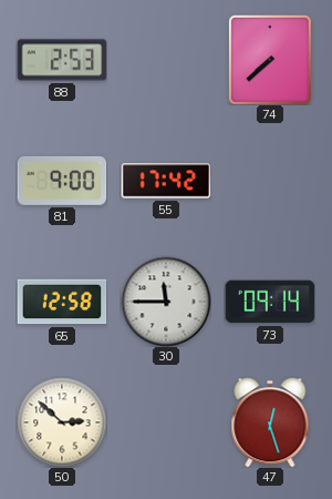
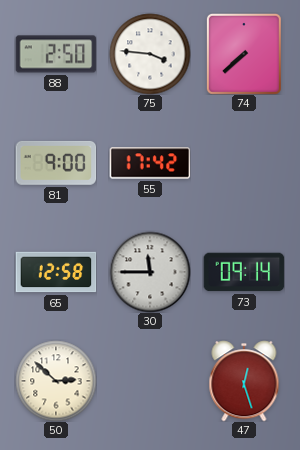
88: 2:53 -> 2:50 (56, 54)
75: none -> 3:46 (150, 54)
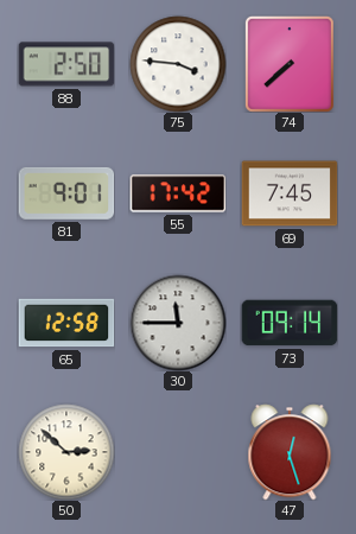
81: 9:00 -> 9:01 (66, 193)
69: none -> 7:45 (290, 193)
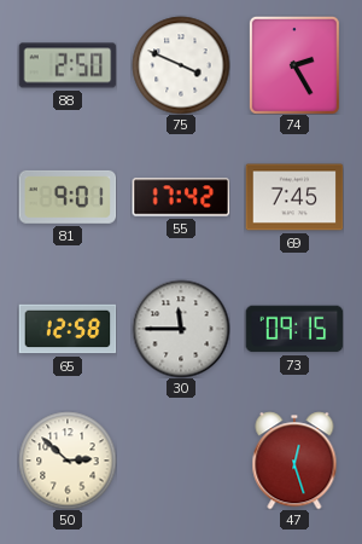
75: 3:46 -> 3:49 (181, 65)
74: 7:38 -> 2:25 (294, 65)
73: 09:14 -> 09:15 (294, 329)
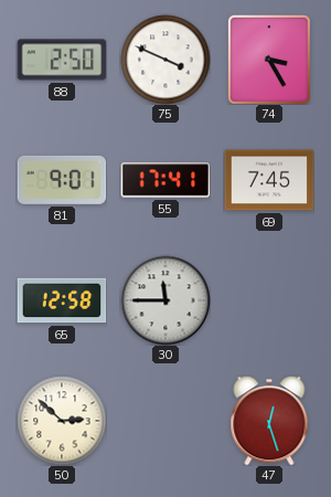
74: 2:25 -> 3:25 (269, 60)
55: 17:42 -> 17:41 (165, 180)
73: 09:15 -> none (294, 329)
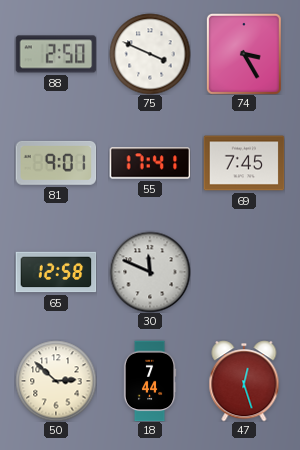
30: 11:45 -> 11:49 (150, 272)
18: none -> 7:44 (150, 381)
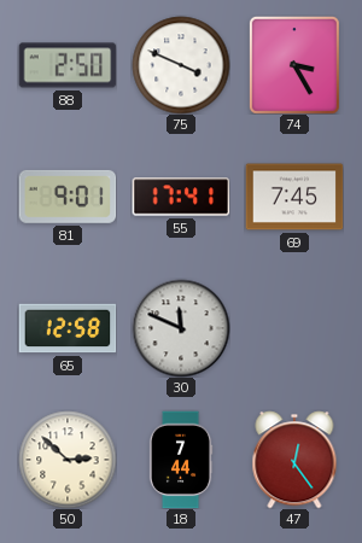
47: 12:27 -> 12:24 (294, 460)
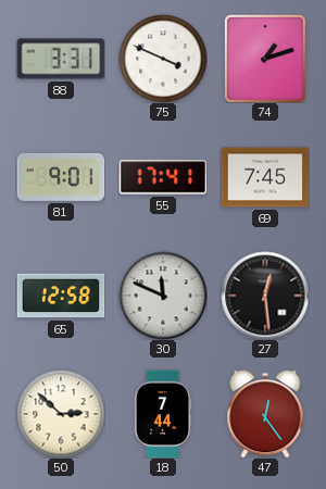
88: 2:50 -> 3:31 (61, 59)
74: 3:25 -> 1:12 (265, 59)
27: none -> 12:29 (265, 296)
